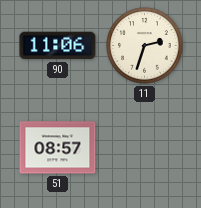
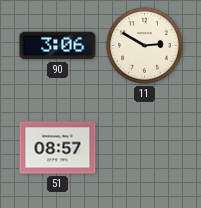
90: 11:06 -> 3:06 (58, 46)
11: 2:33 -> 2:50 (145, 46)
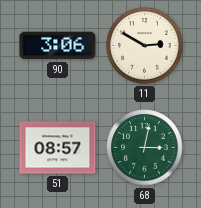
68: none -> 3:02 (145, 148)
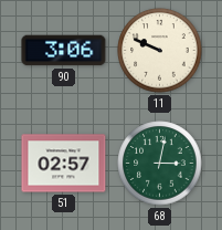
11: 2:50 -> 9:49 (160, 51)
51: 08:57 -> 02:57 (64, 164)
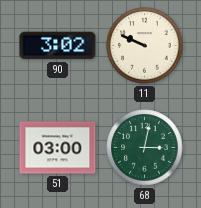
90: 3:06 -> 3:02 (58, 46)
51: 02:57 -> 03:00 (58, 148)
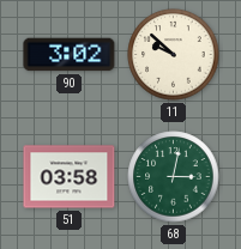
11: 9:49 -> 9:52 (174, 55)
51: 03:00 -> 03:58 (70, 177)
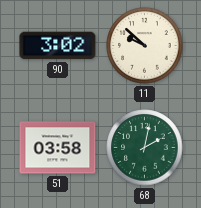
68: 3:02 -> 2:02 (145, 148)
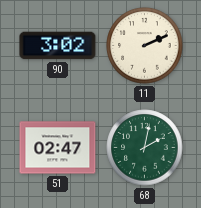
11: 9:52 -> 2:11 (145, 46)
51: 03:58 -> 02:47 (58, 148)
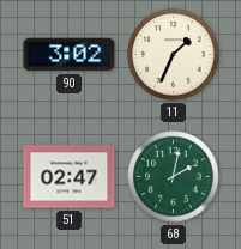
11: 2:11 -> 1:34 (174, 55)
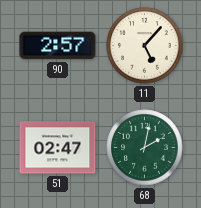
90: 3:02 -> 2:57 (58, 46)
11: 1:34 -> 5:07 (145, 46)
